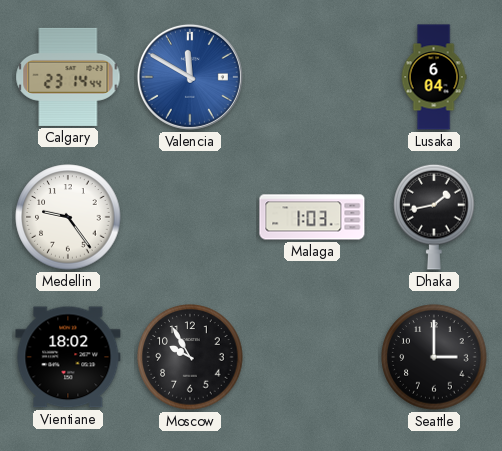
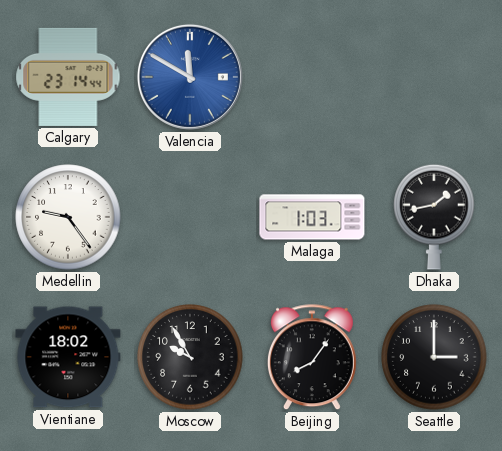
Lusaka: 6:04 -> none (434, 77)
Beijing: none -> 8:06 (312, 358)
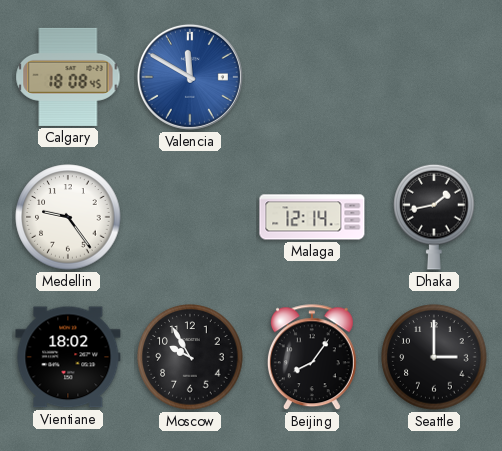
Calgary: 23:14 -> 18:08 (68, 77)
Malaga: 1:03 -> 12:14 (312, 217)
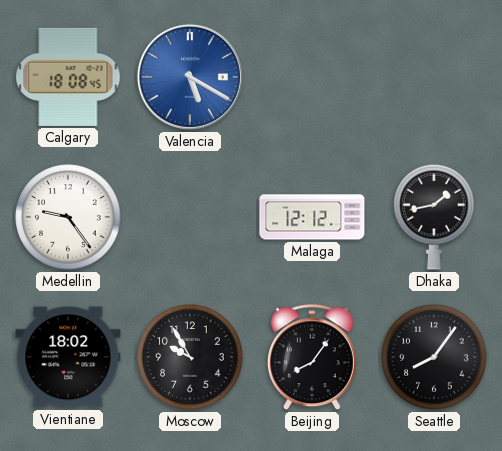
Valencia: 11:50 -> 5:20 (190, 77)
Malaga: 12:14 -> 12:12 (312, 217)
Seattle: 3:00 -> 8:06 (434, 357)
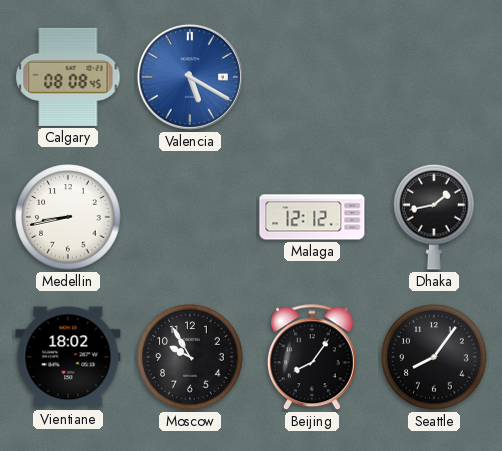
Calgary: 18:08 -> 08:08 (68, 77)
Medellin: 9:24 -> 8:43 (68, 217)
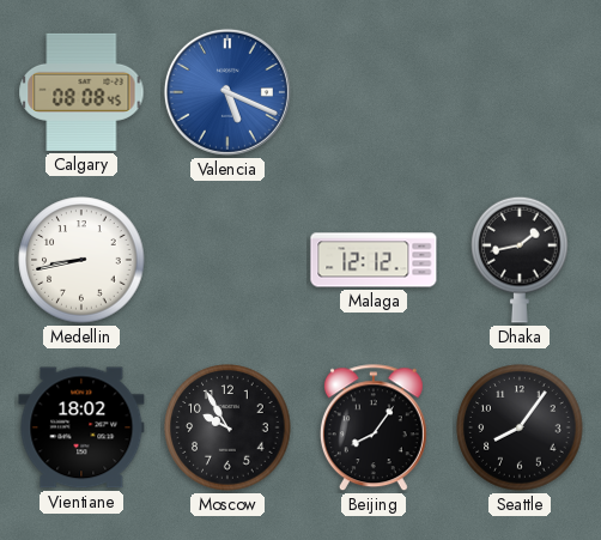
Valencia: 5:20 -> 5:19 (227, 92)
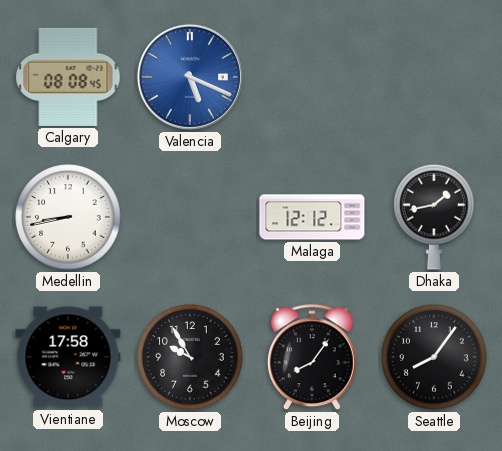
Vientiane: 18:02 -> 17:58 (68, 357)
